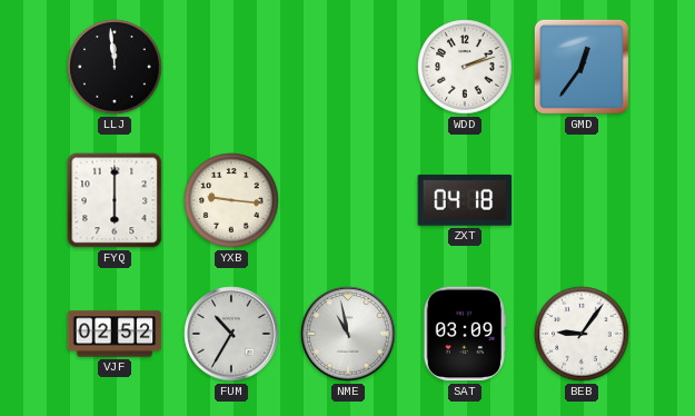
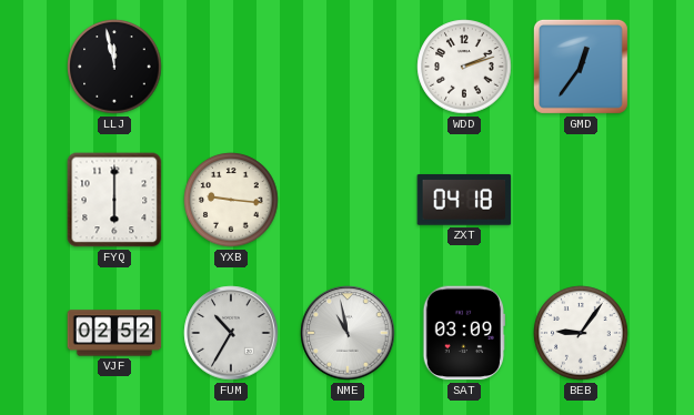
LLJ: 11:59 -> 11:58 (114, 67)
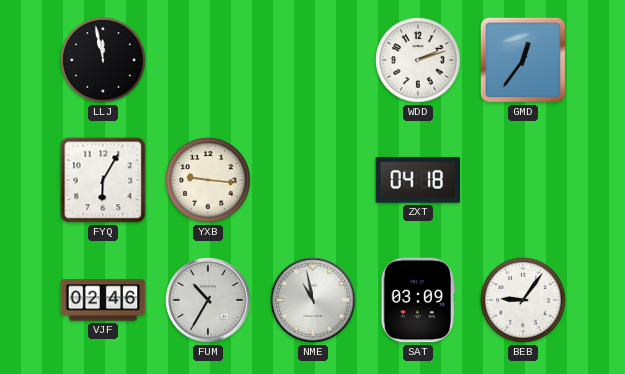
FYQ: 6:00 -> 6:05 (103, 180)
VJF: 02:52 -> 02:46 (103, 300)
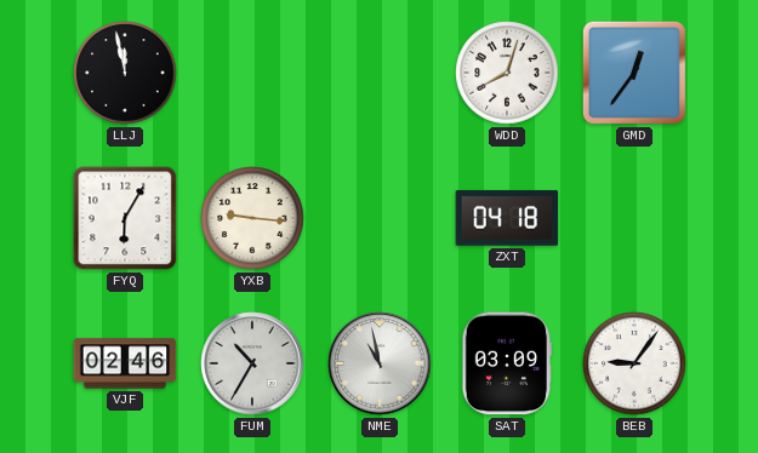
WDD: 2:12 -> 8:03 (507, 73)
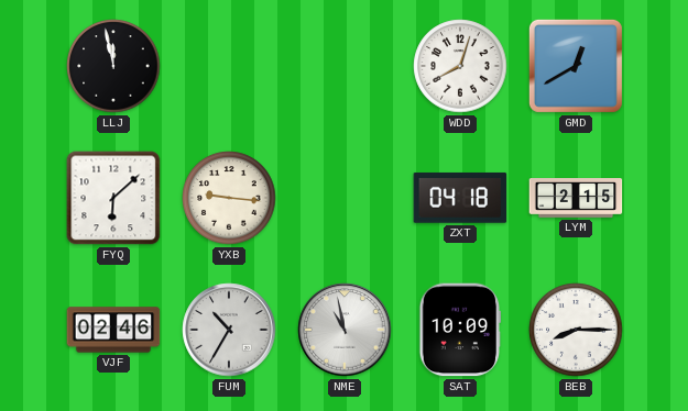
GMD: 12:36 -> 12:40 (576, 66)
FYQ: 6:05 -> 6:08 (113, 198)
LYM: none -> 2:15 (576, 199)
SAT: 03:09 -> 10:09 (459, 330)
BEB: 9:06 -> 8:15 (576, 330)
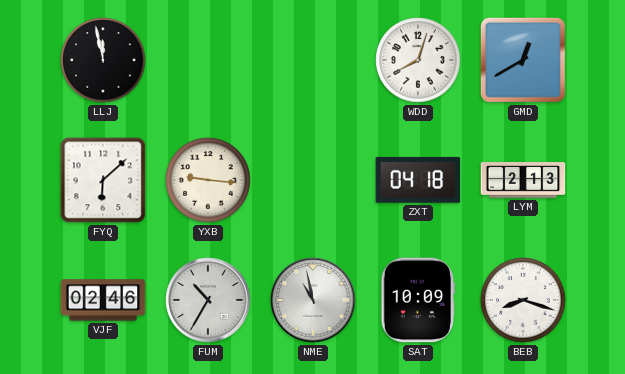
LYM: 2:15 -> 2:13 (523, 181)
BEB: 8:15 -> 8:18 (523, 300)
